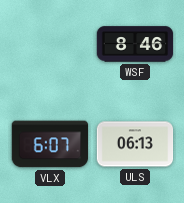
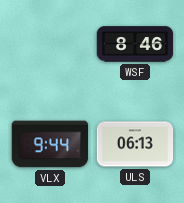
VLX: 6:07 -> 9:44 (50, 144)
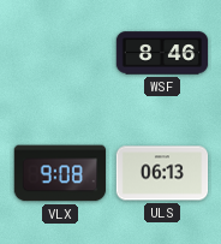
VLX: 9:44 -> 9:08 (60, 173)
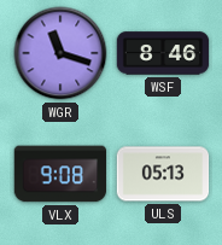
WGR: none -> 11:18 (60, 53)
ULS: 06:13 -> 05:13 (163, 174)
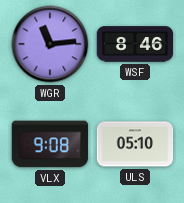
WGR: 11:18 -> 11:14 (50, 44)
ULS: 05:13 -> 05:10 (135, 144)
